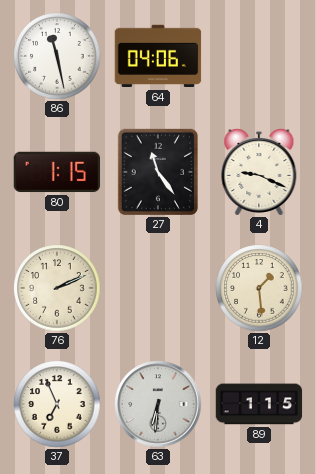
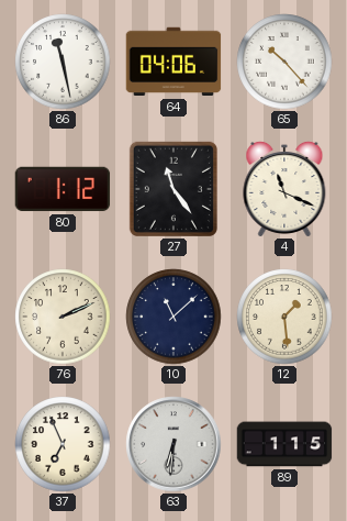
65: none -> 10:23 (284, 62)
80: 1:15 -> 1:12 (63, 189)
4: 9:19 -> 11:19 (284, 189)
10: none -> 11:08 (173, 317)
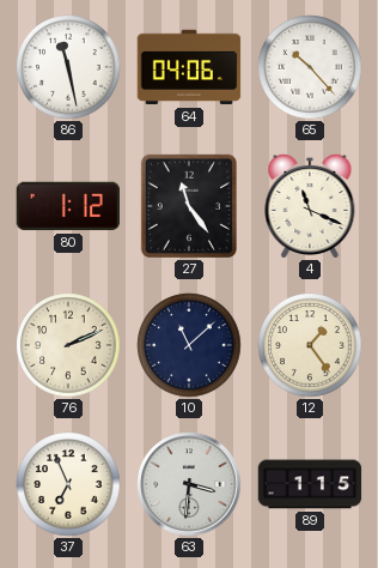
12: 1:29 -> 1:24 (310, 345)
63: 6:31 -> 3:31 (189, 484)
